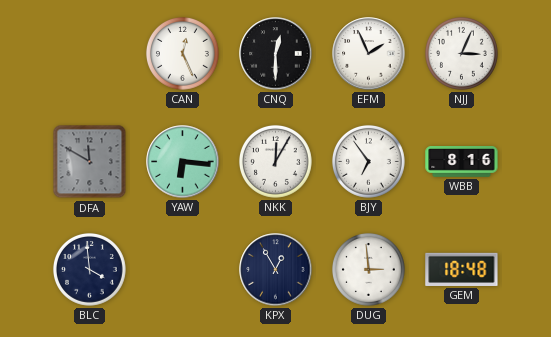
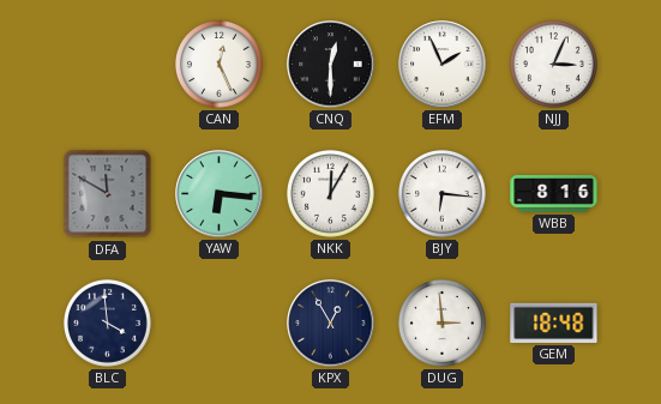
BJY: 6:54 -> 6:16 (441, 193)
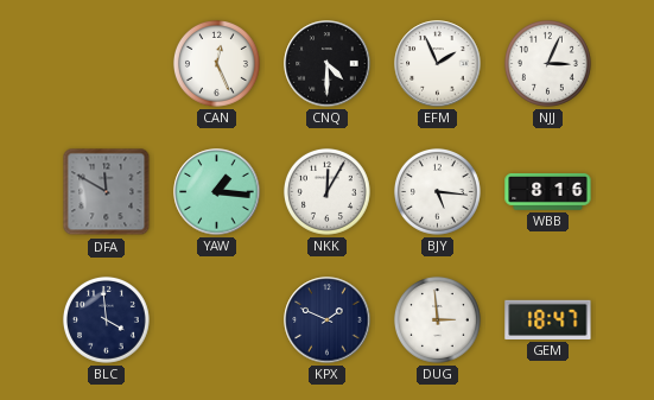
CNQ: 12:30 -> 4:30 (328, 64)
YAW: 6:16 -> 1:16 (217, 192)
BJY: 6:16 -> 5:16 (437, 191)
KPX: 12:55 -> 1:49 (328, 320)
GEM: 18:48 -> 18:47 (548, 319)
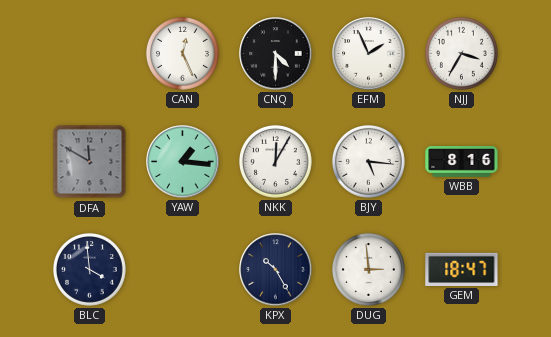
NJJ: 3:04 -> 3:35 (461, 53)
KPX: 1:49 -> 10:25 (276, 270)
